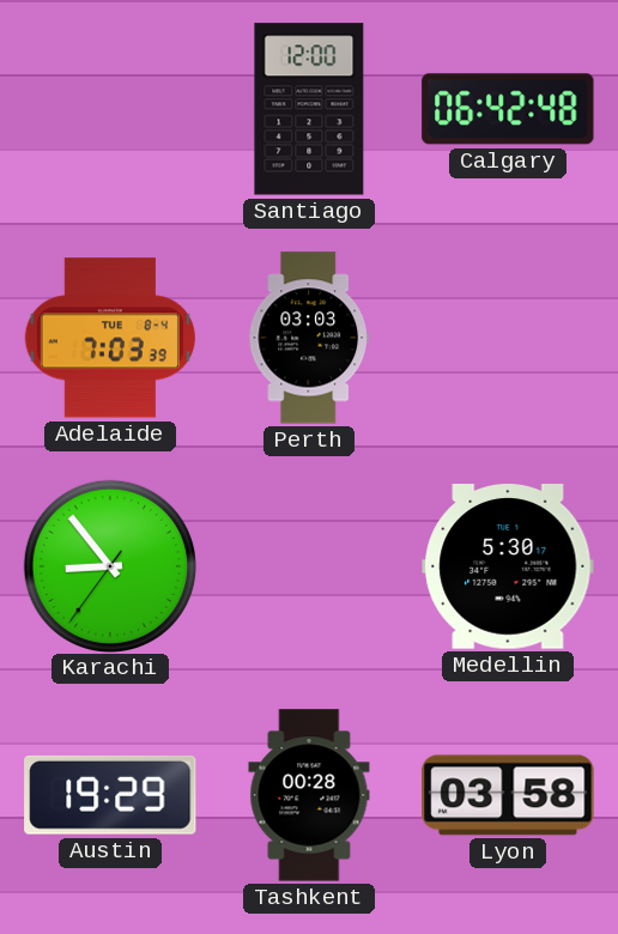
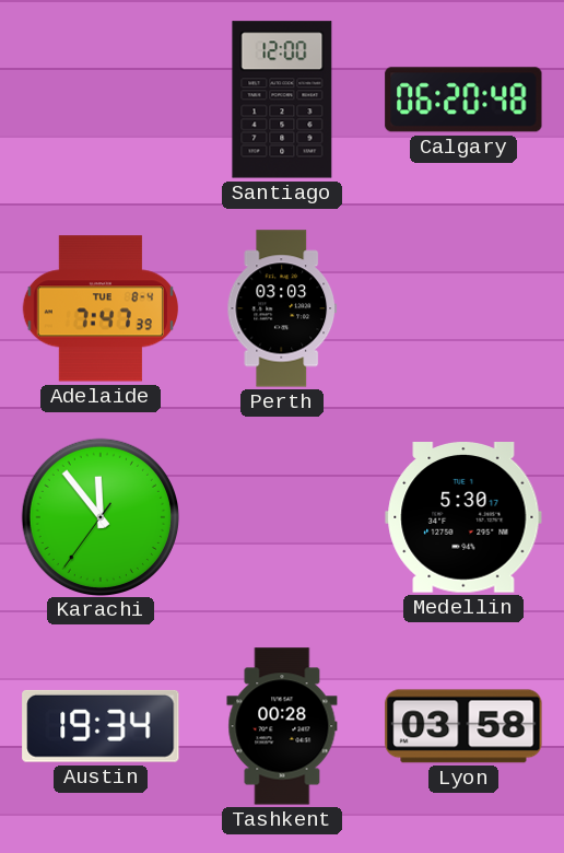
Calgary: 06:42 -> 06:20 (463, 100)
Adelaide: 7:03 -> 7:47 (101, 308)
Karachi: 8:53 -> 11:53 (99, 516)
Austin: 19:29 -> 19:34 (101, 726)
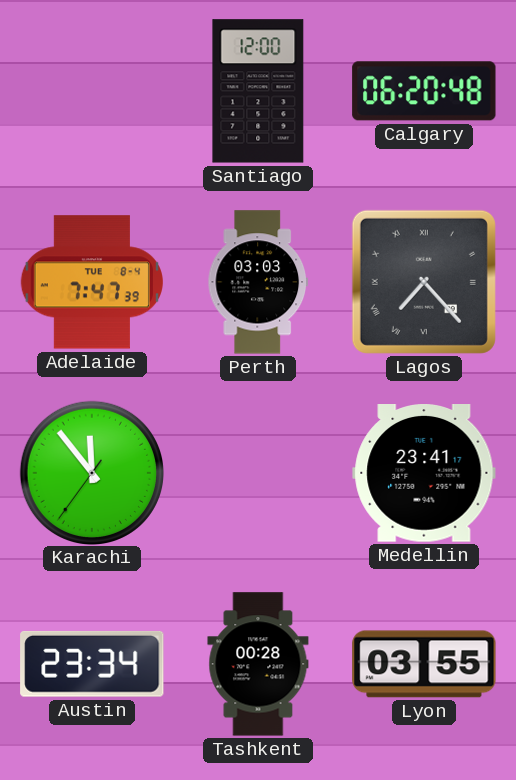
Lagos: none -> 7:23 (424, 282)
Medellin: 5:30 -> 23:41 (424, 474)
Austin: 19:34 -> 23:34 (92, 664)
Lyon: 03:58 -> 03:55 (424, 664)
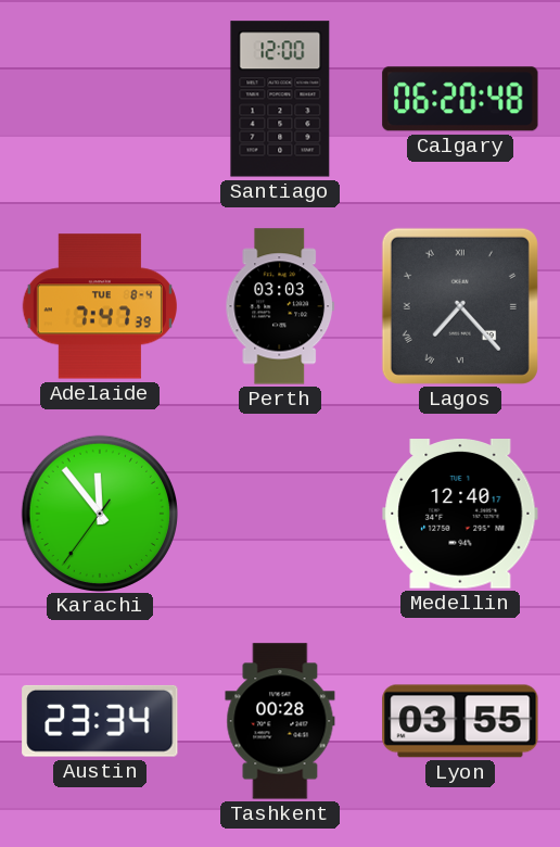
Medellin: 23:41 -> 12:40 (460, 515)
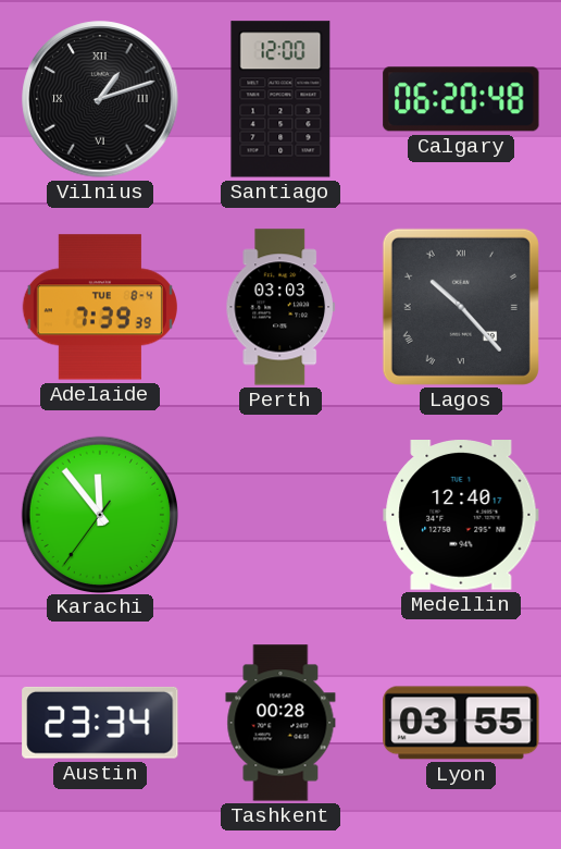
Vilnius: none -> 1:12 (100, 99)
Adelaide: 7:47 -> 7:39 (100, 307)
Lagos: 7:23 -> 10:23 (461, 307)
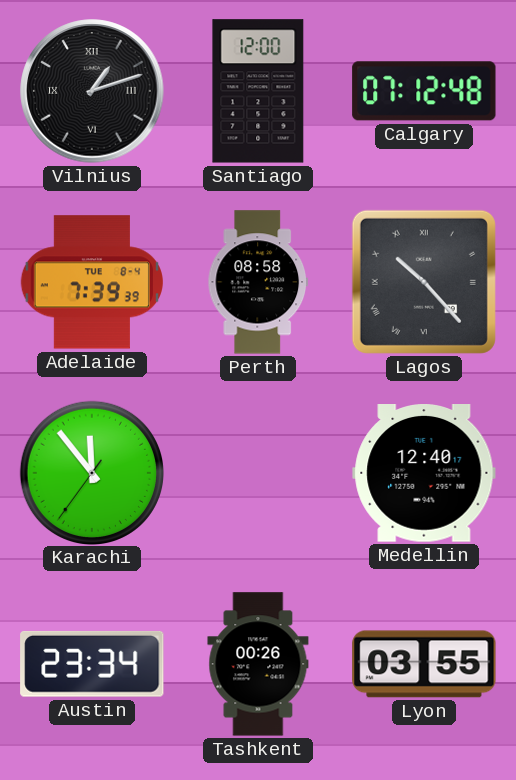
Calgary: 06:20 -> 07:12 (424, 91)
Perth: 03:03 -> 08:58 (258, 282)
Tashkent: 00:28 -> 00:26 (258, 664)
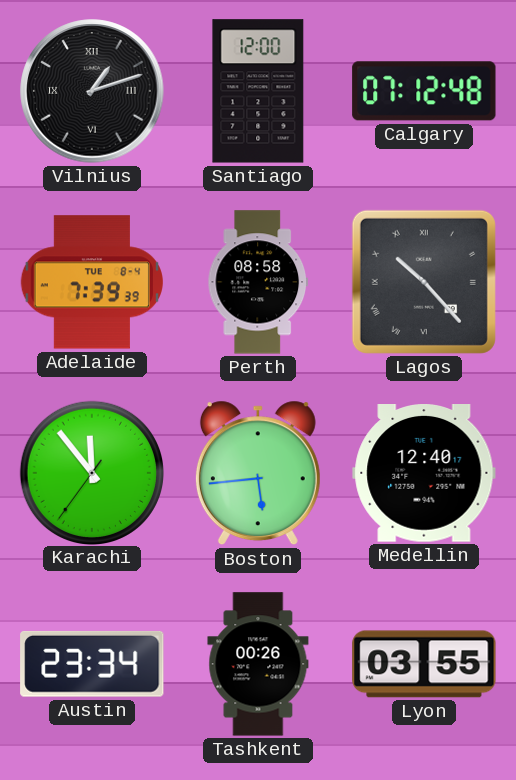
Boston: none -> 5:44 (258, 473)
